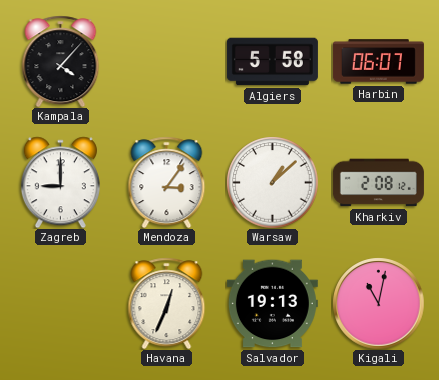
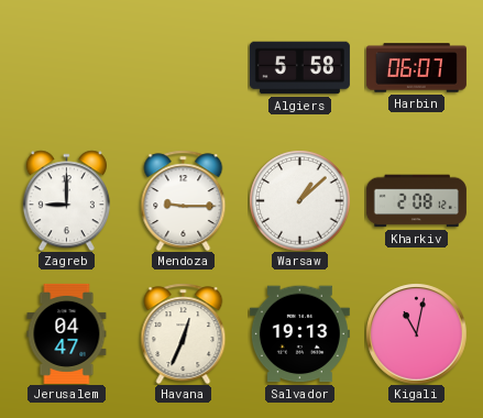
Kampala: 4:07 -> none (61, 61)
Mendoza: 3:06 -> 9:15 (184, 200)
Jerusalem: none -> 04:47 (67, 333)
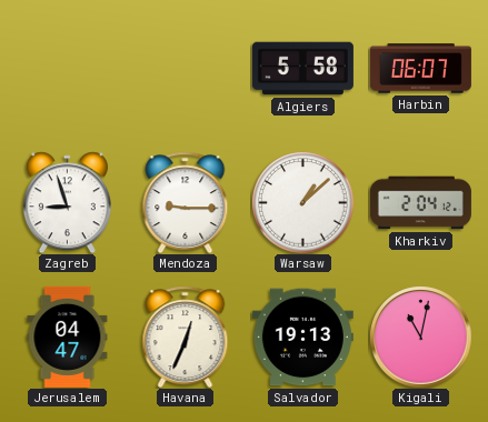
Zagreb: 9:00 -> 8:57 (67, 202)
Kharkiv: 2:08 -> 2:04 (420, 203)
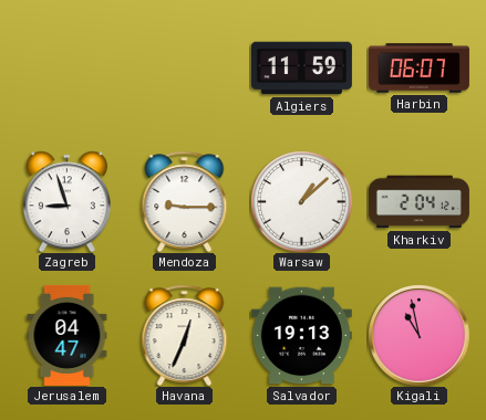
Algiers: 5:58 -> 11:59 (301, 69)
Kigali: 11:02 -> 10:58 (418, 335)
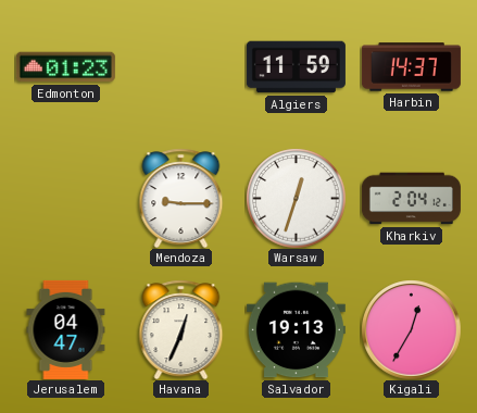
Edmonton: none -> 01:23 (65, 67)
Harbin: 06:07 -> 14:37 (411, 67)
Zagreb: 8:57 -> none (66, 201)
Warsaw: 1:08 -> 12:33 (296, 198)
Kigali: 10:58 -> 12:35 (411, 329)
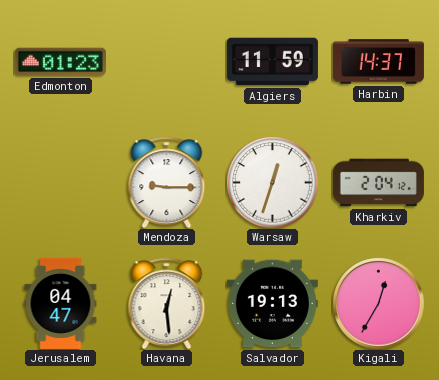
Havana: 12:34 -> 12:29 (167, 303)
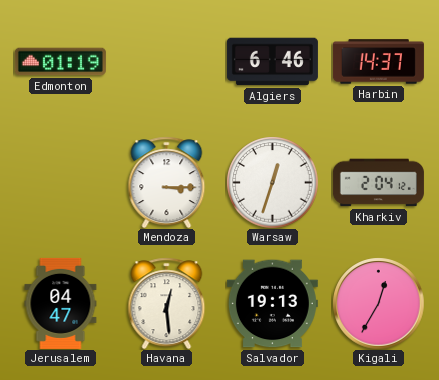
Edmonton: 01:23 -> 01:19 (60, 62)
Algiers: 11:59 -> 6:46 (272, 62)
Mendoza: 9:15 -> 3:15 (167, 182)
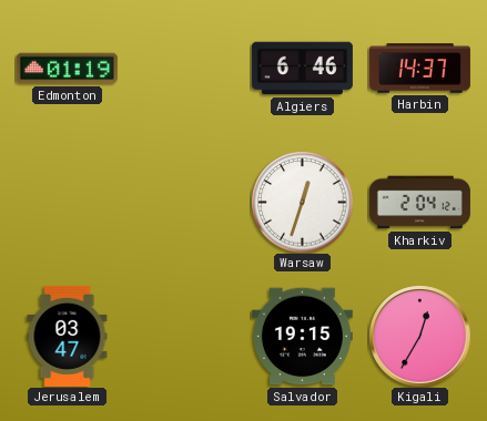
Mendoza: 3:15 -> none (167, 182)
Jerusalem: 04:47 -> 03:47 (68, 336)
Havana: 12:29 -> none (167, 303)
Salvador: 19:13 -> 19:15 (302, 337)
